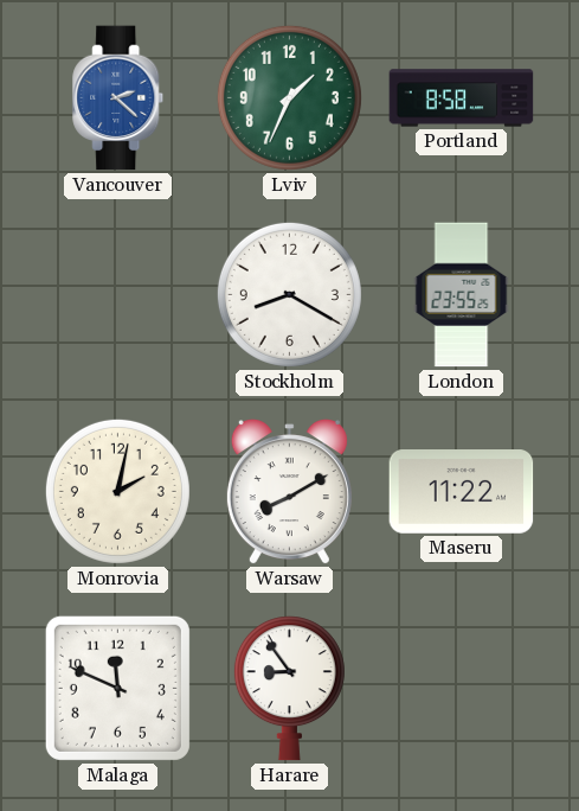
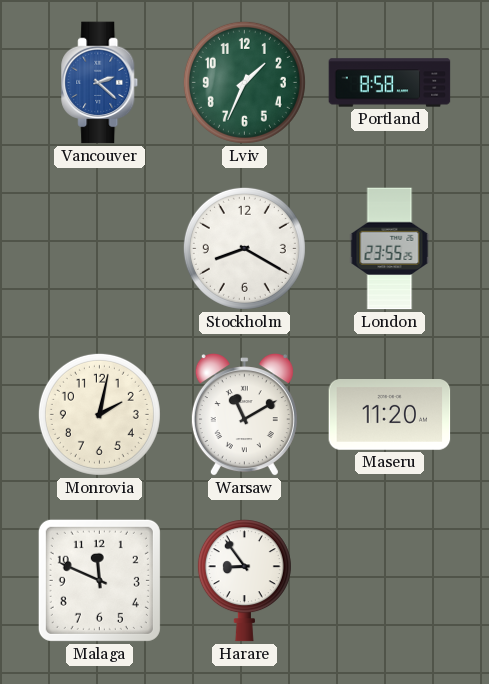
Warsaw: 8:10 -> 11:10 (244, 416)
Maseru: 11:22 -> 11:20 (390, 415)
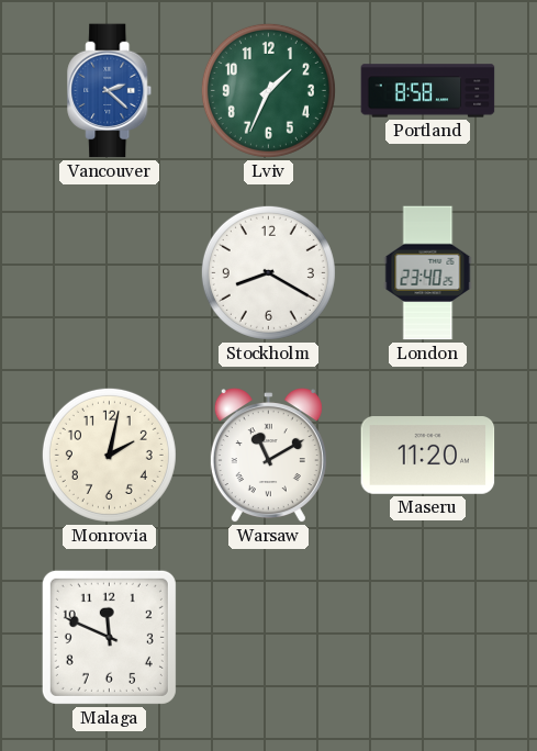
London: 23:55 -> 23:40 (428, 273)
Harare: 8:54 -> none (244, 581)
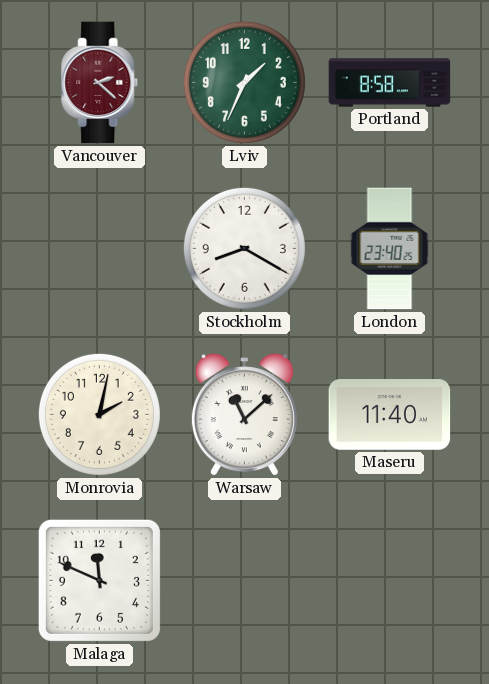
Vancouver dial: blue -> burgundy (100, 83)
Warsaw: 11:10 -> 11:08 (244, 416)
Maseru: 11:20 -> 11:40 (390, 415)
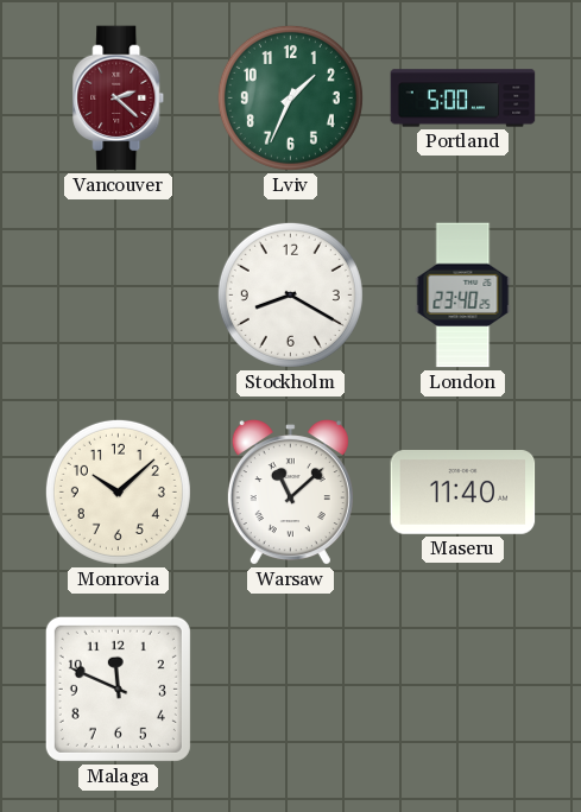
Portland: 8:58 -> 5:00 (463, 99)
Monrovia: 2:02 -> 10:08 (118, 491)
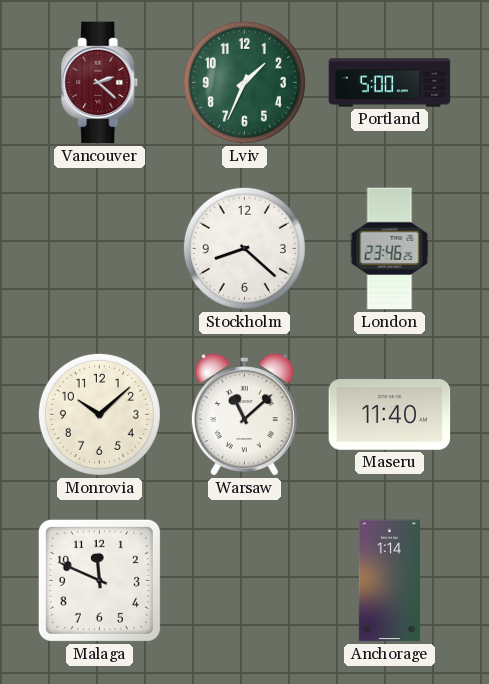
Stockholm: 8:20 -> 8:22 (244, 248)
London: 23:40 -> 23:46 (390, 249)
Anchorage: none -> 1:14 (390, 581)
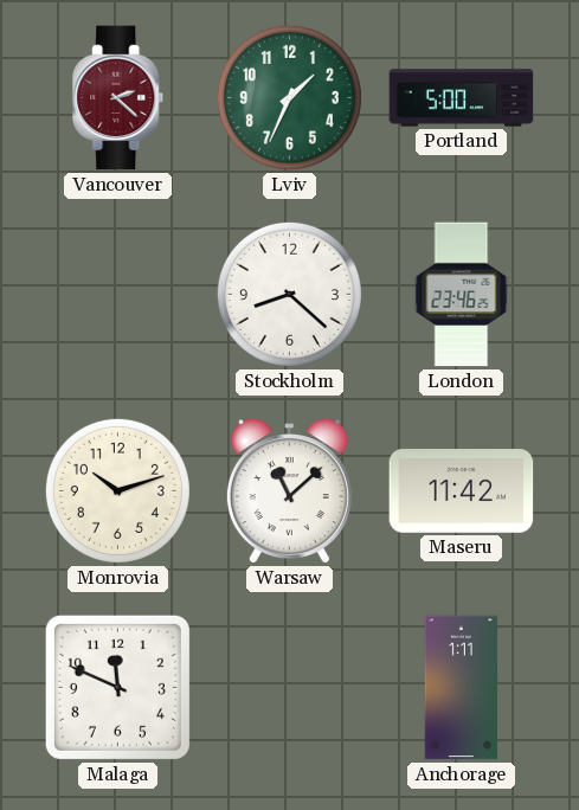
Monrovia: 10:08 -> 10:12 (117, 490)
Maseru: 11:40 -> 11:42 (462, 491)
Anchorage: 1:14 -> 1:11 (462, 688)
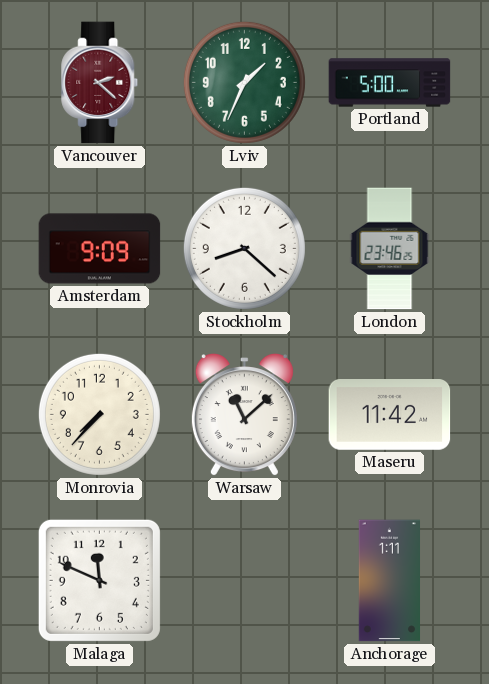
Amsterdam: none -> 9:09 (100, 249)
Monrovia: 10:12 -> 7:37 (99, 414)
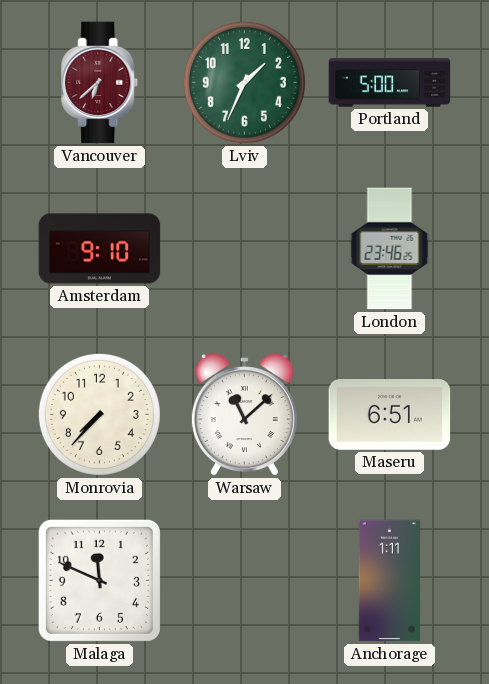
Vancouver: 2:22 -> 6:38 (100, 83)
Amsterdam: 9:09 -> 9:10 (100, 249)
Stockholm: 8:22 -> none (244, 248)
Maseru: 11:42 -> 6:51 (390, 415)
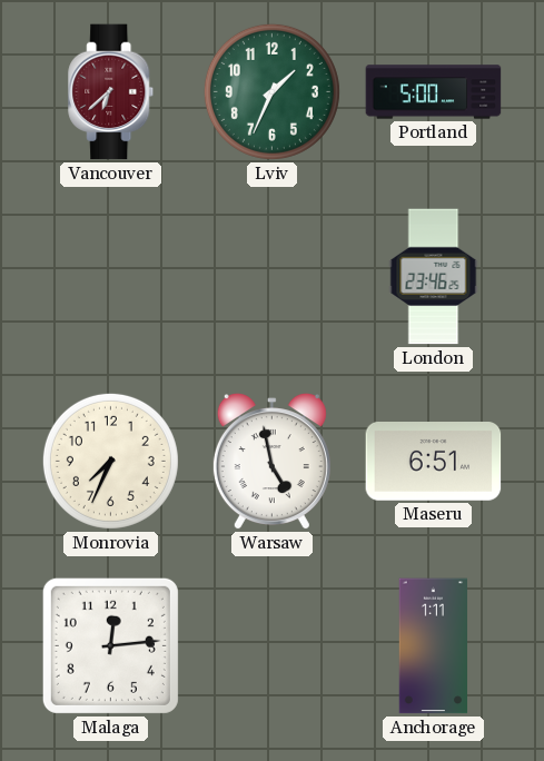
Amsterdam: 9:10 -> none (100, 249)
Monrovia: 7:37 -> 7:34 (110, 461)
Warsaw: 11:08 -> 4:58 (271, 463)
Malaga: 11:49 -> 12:14 (110, 645)
